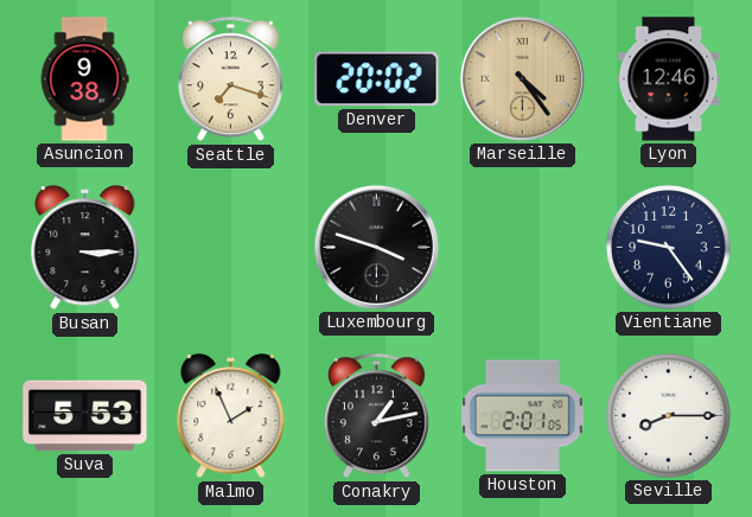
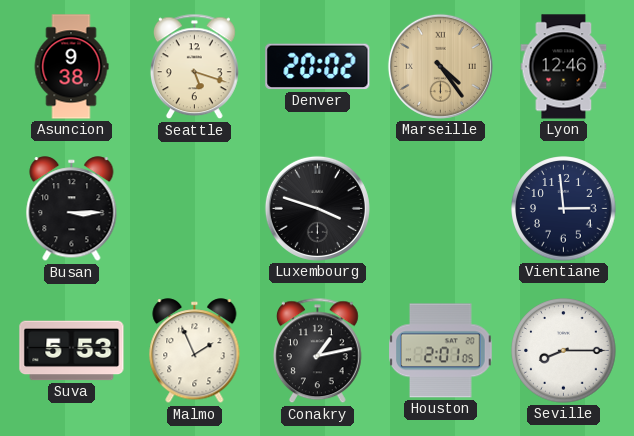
Seattle: 7:18 -> 5:18 (194, 67)
Vientiane: 9:24 -> 2:59 (564, 209)
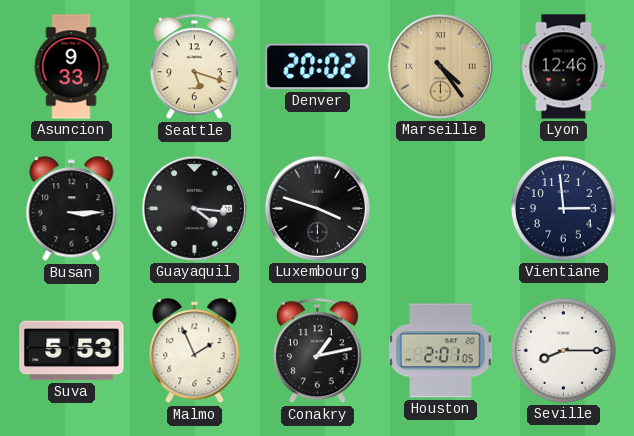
Asuncion: 9:38 -> 9:33 (71, 67)
Guayaquil: none -> 4:16 (194, 208)
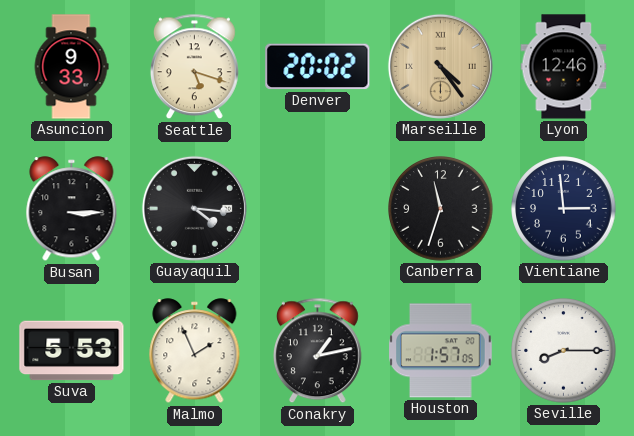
Luxembourg: 3:48 -> none (317, 208)
Canberra: none -> 11:33 (441, 209)
Houston: 2:01 -> 1:57 (441, 351)
